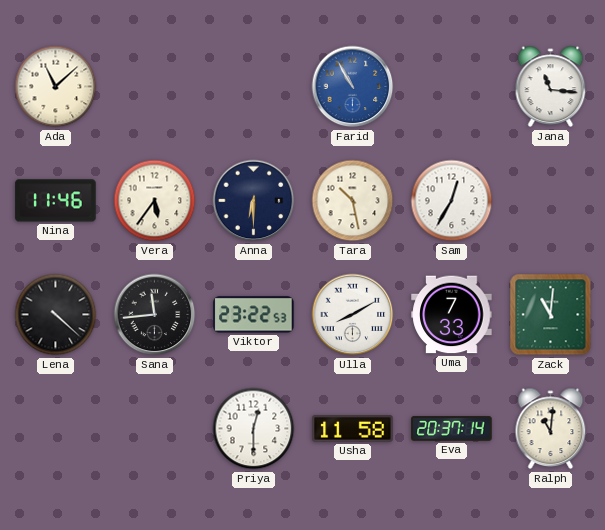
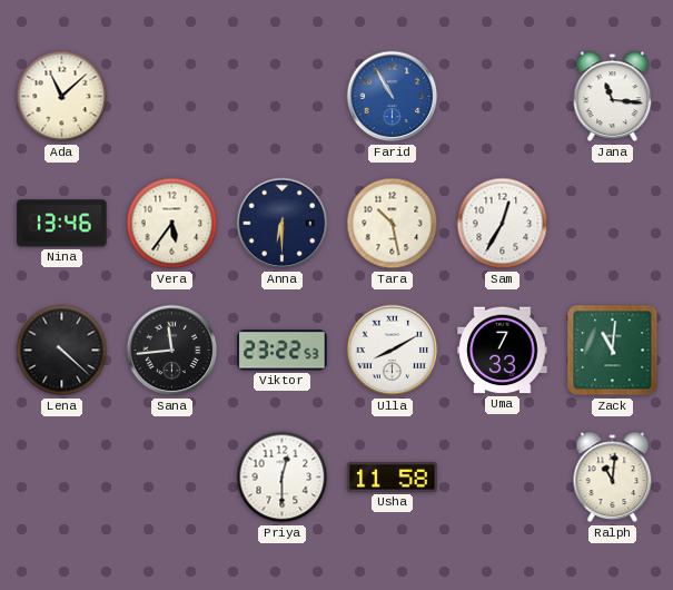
Nina: 11:46 -> 13:46 (62, 224)
Eva: 20:37 -> none (452, 429)
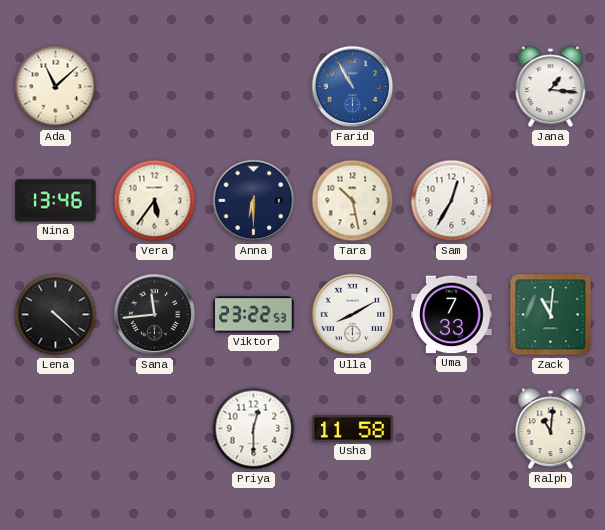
Jana: 11:16 -> 1:16 (551, 87)
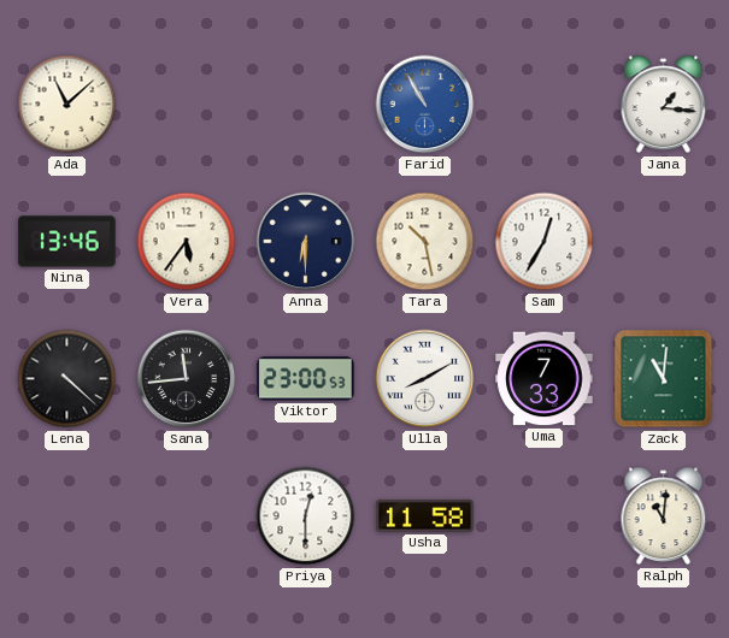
Viktor: 23:22 -> 23:00 (306, 379)
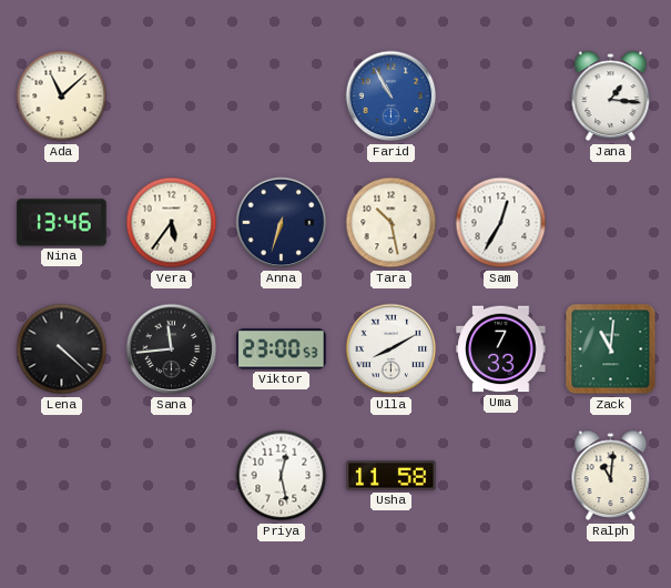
Anna: 6:30 -> 6:33 (282, 223)
Priya: 12:30 -> 12:28 (282, 476)
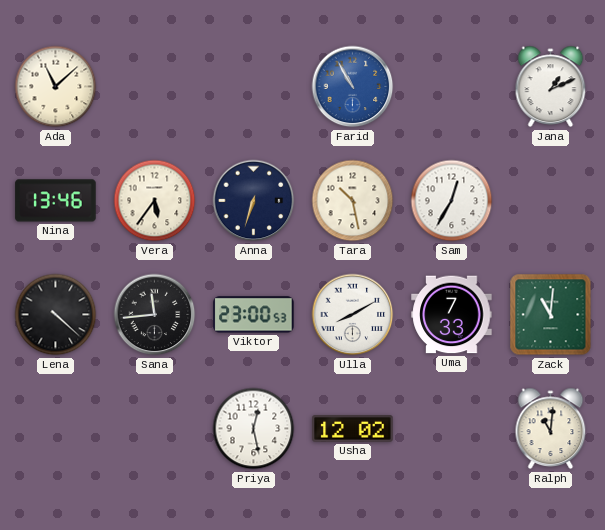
Jana: 1:16 -> 1:11 (551, 87)
Usha: 11:58 -> 12:02 (353, 429)
